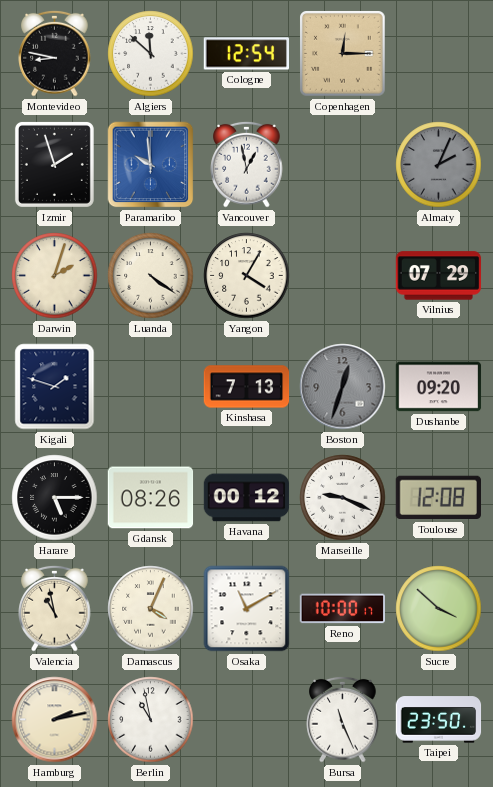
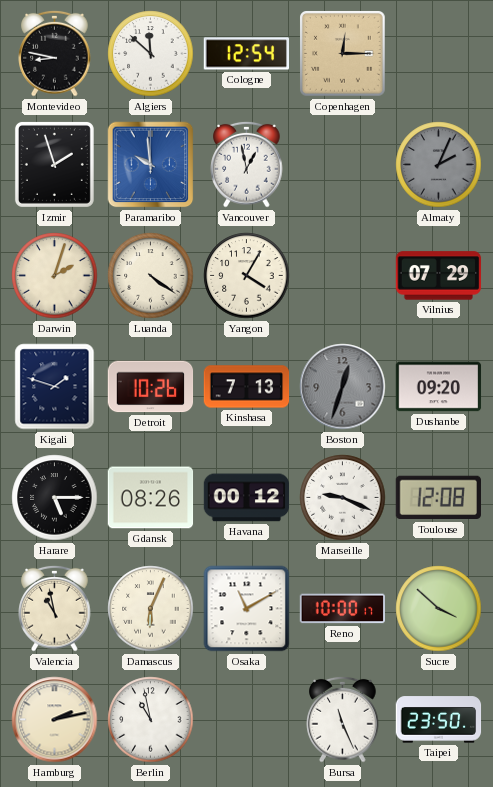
Detroit: none -> 10:26 (151, 387)
Damascus: 4:04 -> 6:04 (151, 609)
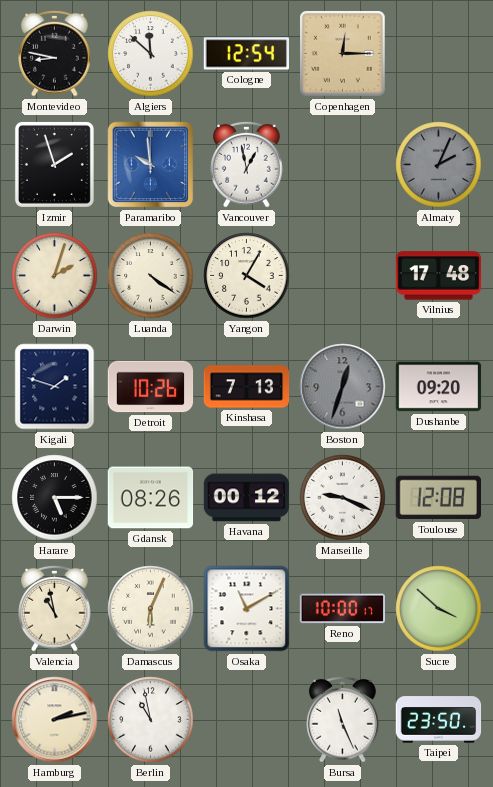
Vilnius: 07:29 -> 17:48 (439, 276)
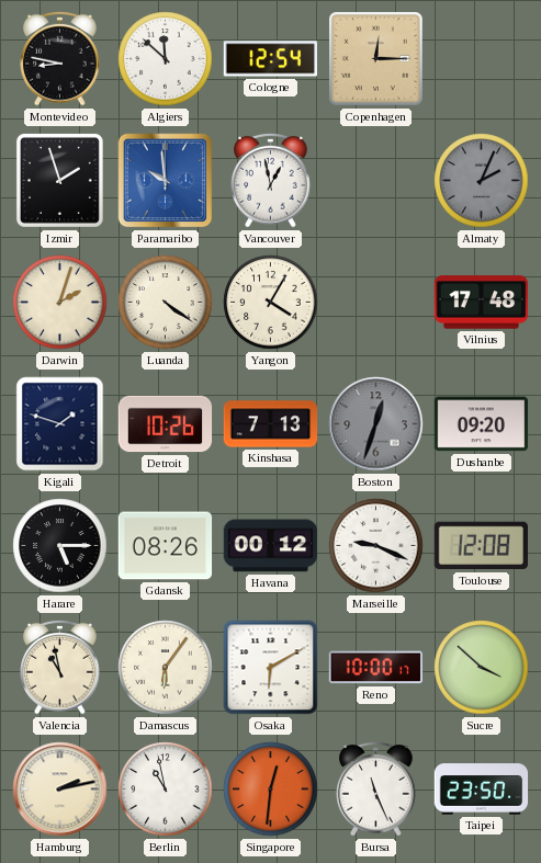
Damascus: 6:04 -> 6:06 (166, 668)
Osaka: 11:10 -> 6:10 (271, 668)
Singapore: none -> 12:31 (271, 790)
